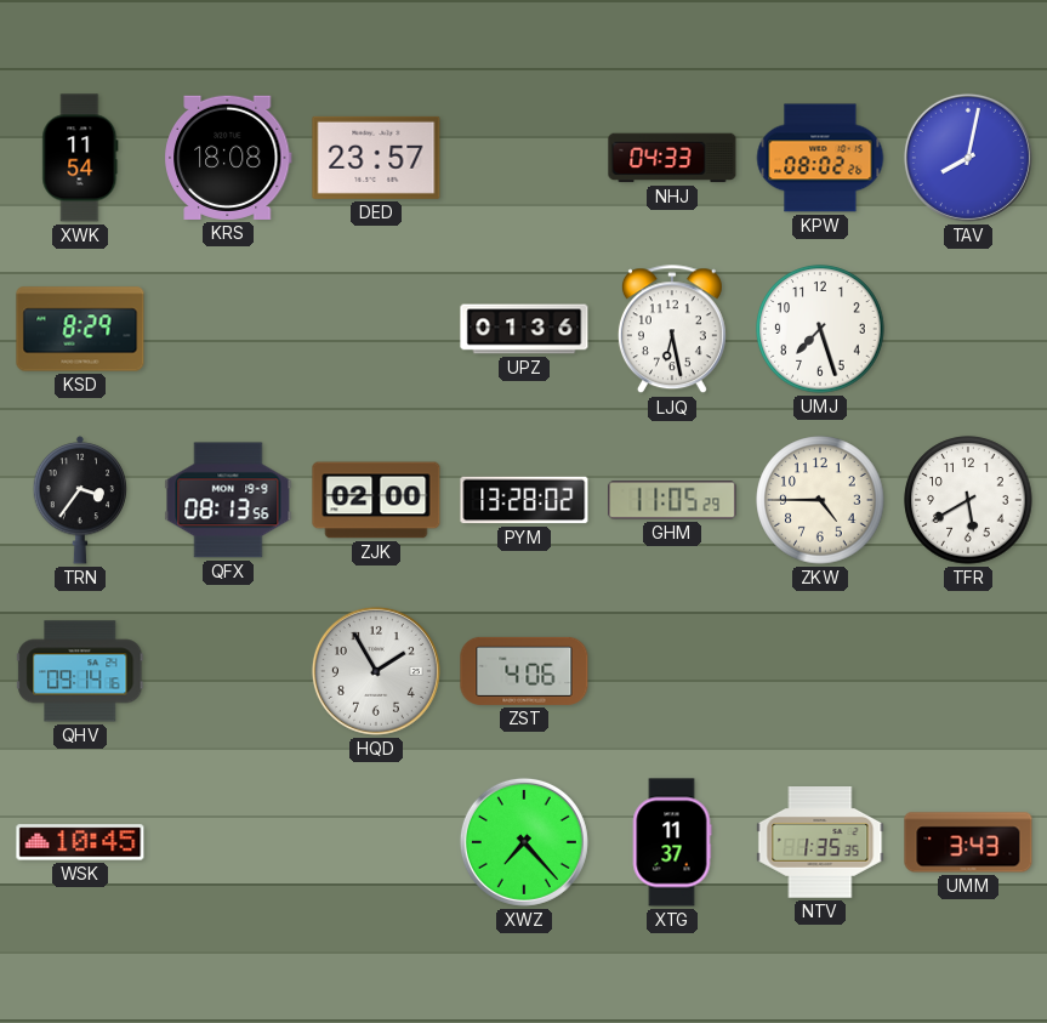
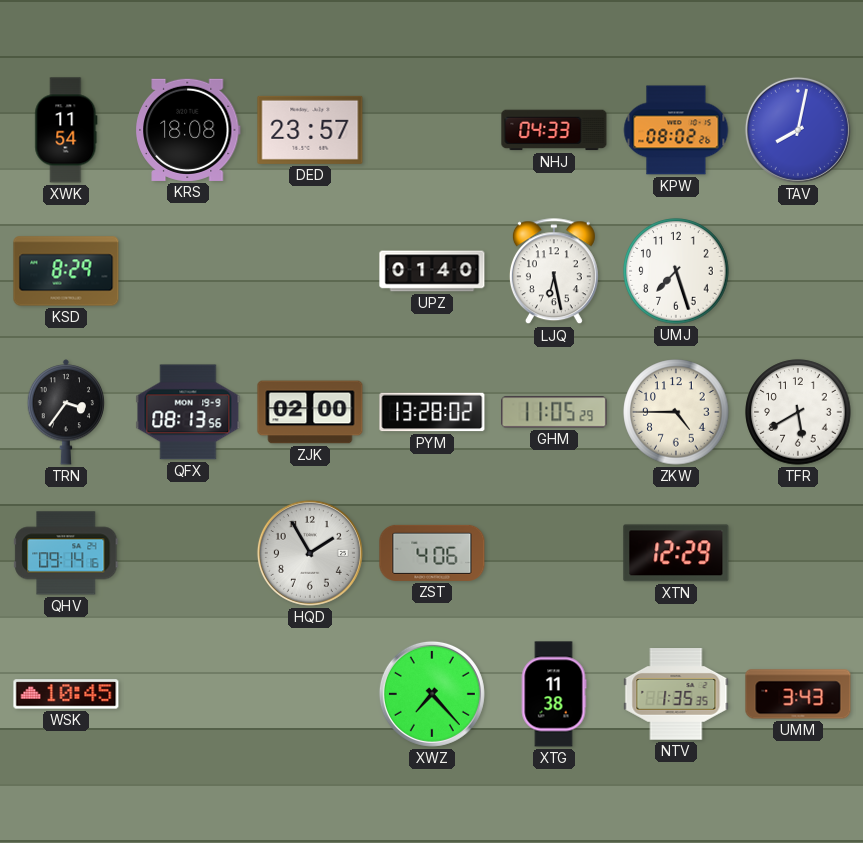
UPZ: 01:36 -> 01:40 (432, 271)
XTN: none -> 12:29 (676, 553)
XTG: 11:37 -> 11:38 (554, 694)
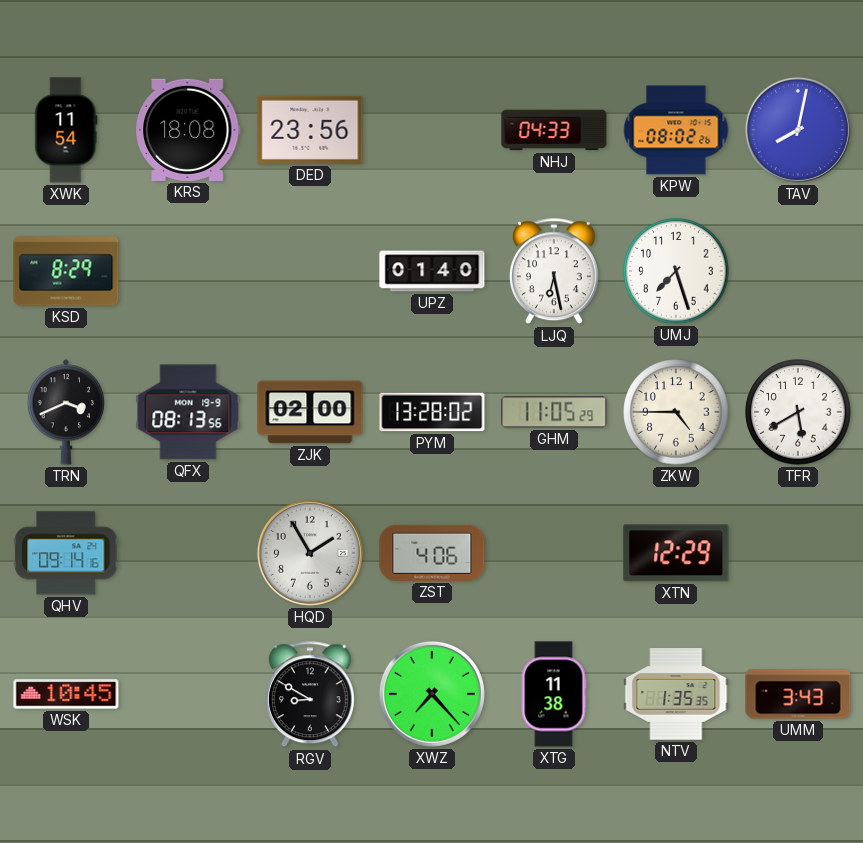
DED: 23:57 -> 23:56 (310, 130)
TRN: 3:36 -> 3:41 (66, 412)
RGV: none -> 8:50 (310, 695)
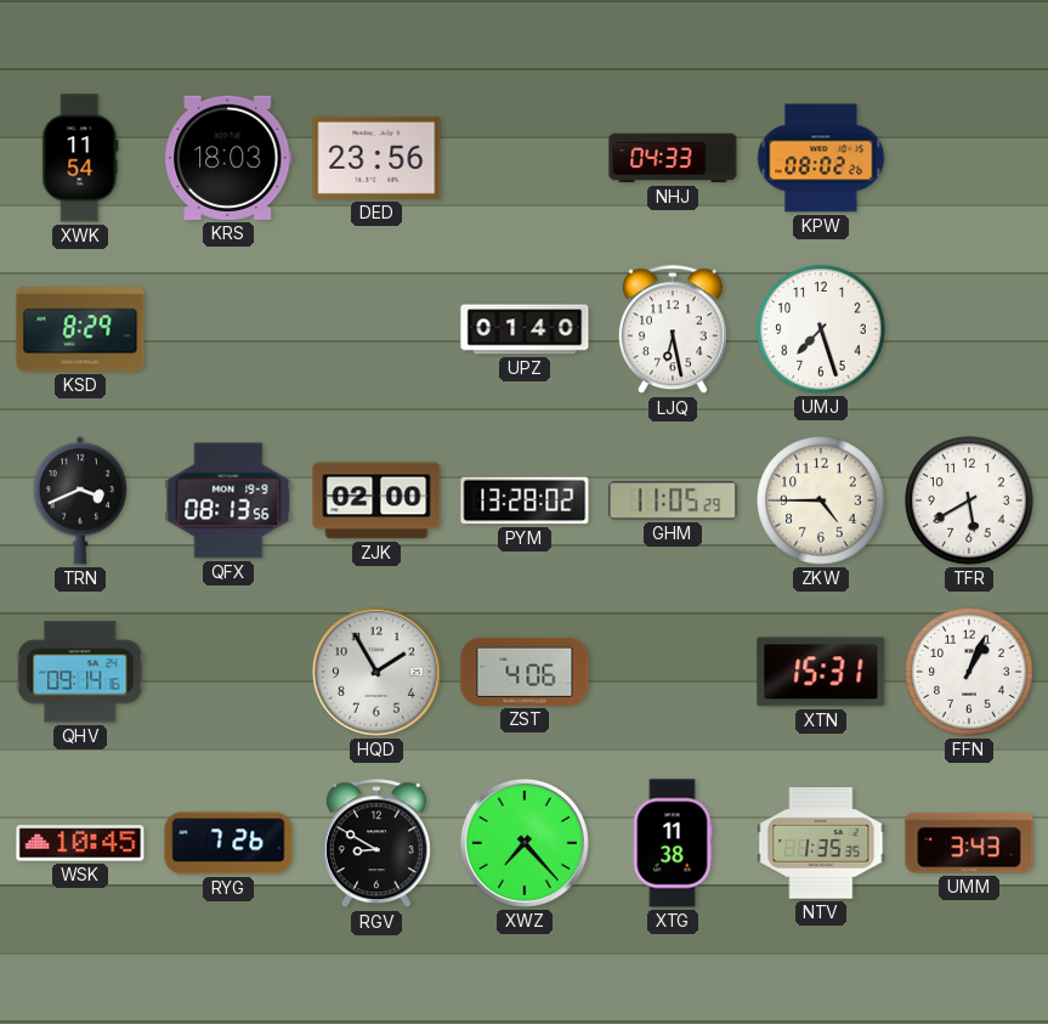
KRS: 18:08 -> 18:03 (230, 158)
TAV: 8:02 -> none (798, 130)
XTN: 12:29 -> 15:31 (821, 672)
FFN: none -> 1:04 (969, 672)
RYG: none -> 7:26 (228, 843)
